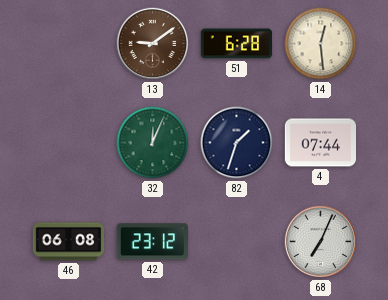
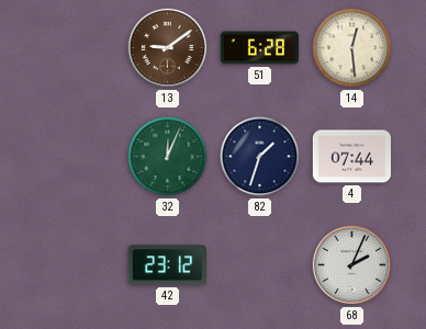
46: 06:08 -> none (69, 242)
68: 7:04 -> 2:04 (352, 265)
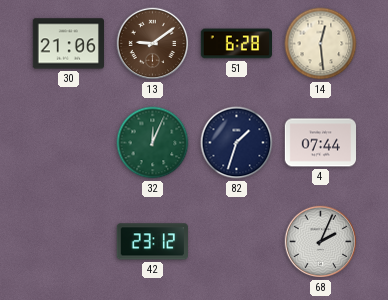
30: none -> 21:06 (68, 44)
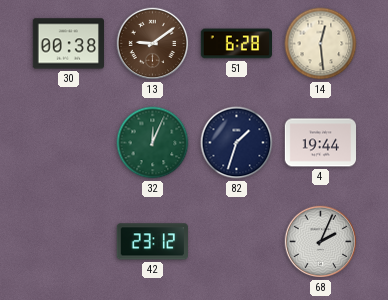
30: 21:06 -> 00:38 (68, 44)
4: 07:44 -> 19:44 (321, 143)
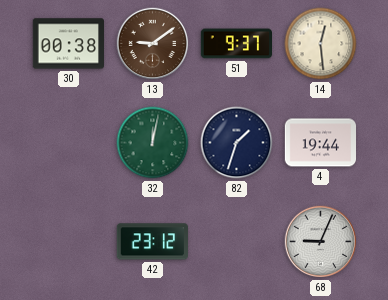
51: 6:28 -> 9:37 (236, 44)
32: 12:04 -> 12:02 (153, 143)
68: 2:04 -> 9:04 (321, 242)
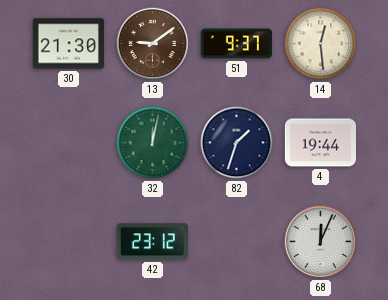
30: 00:38 -> 21:30 (68, 44)
68: 9:04 -> 12:04 (321, 242)
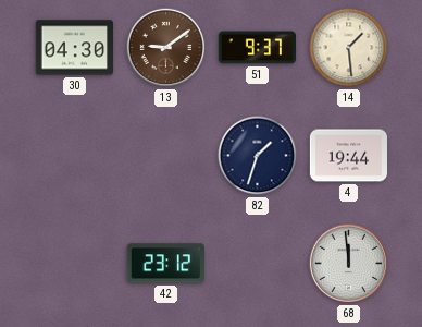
30: 21:30 -> 04:30 (74, 48)
14: 12:29 -> 1:29 (349, 48)
32: 12:02 -> none (153, 143)
68: 12:04 -> 11:59 (349, 264)
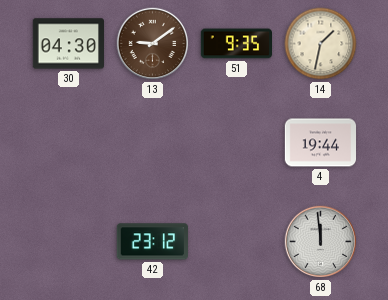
51: 9:37 -> 9:35 (236, 44)
14: 1:29 -> 1:32 (321, 44)
82: 1:33 -> none (258, 156)
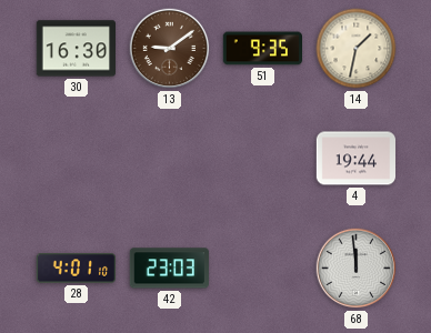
30: 04:30 -> 16:30 (76, 49)
28: none -> 4:01 (76, 269)
42: 23:12 -> 23:03 (169, 269)
